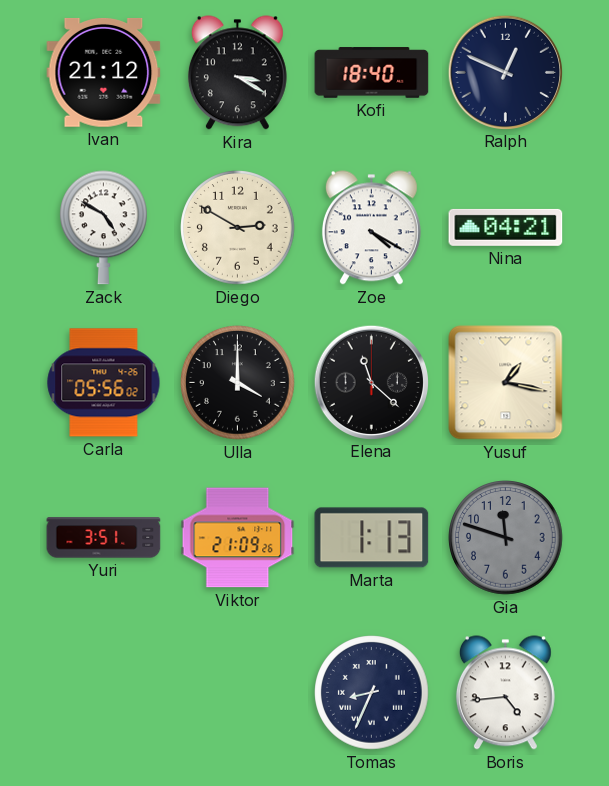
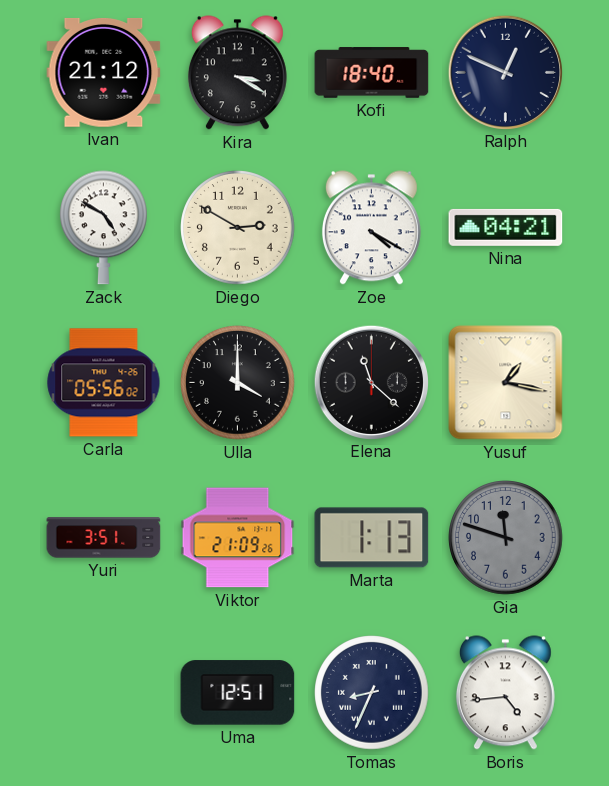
Uma: none -> 12:51 (238, 693)
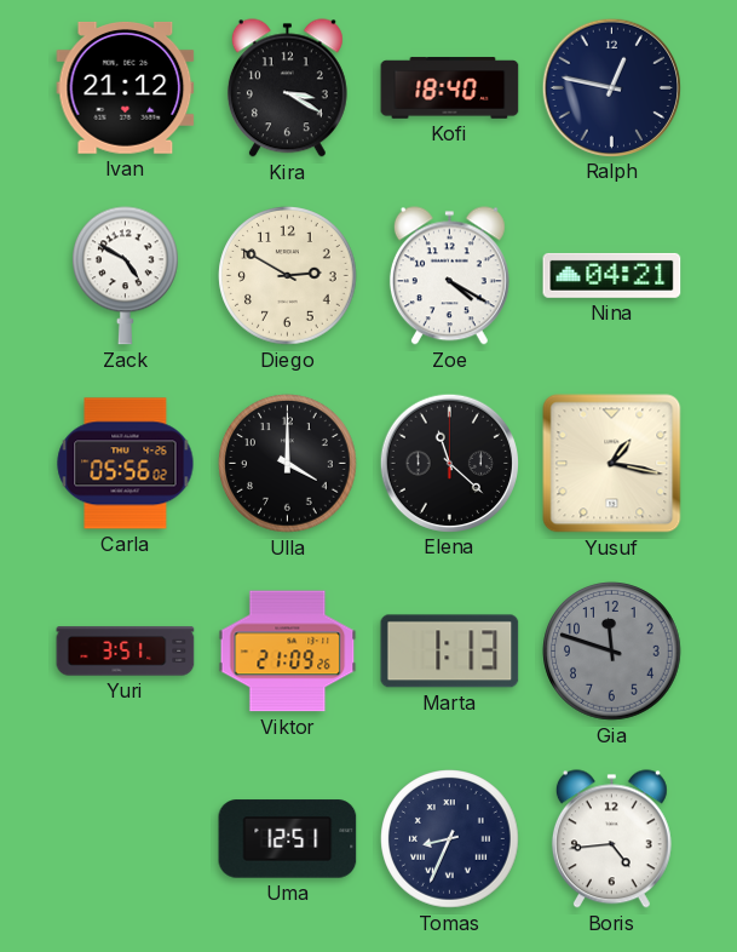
Ralph: 12:49 -> 12:47 (611, 87)
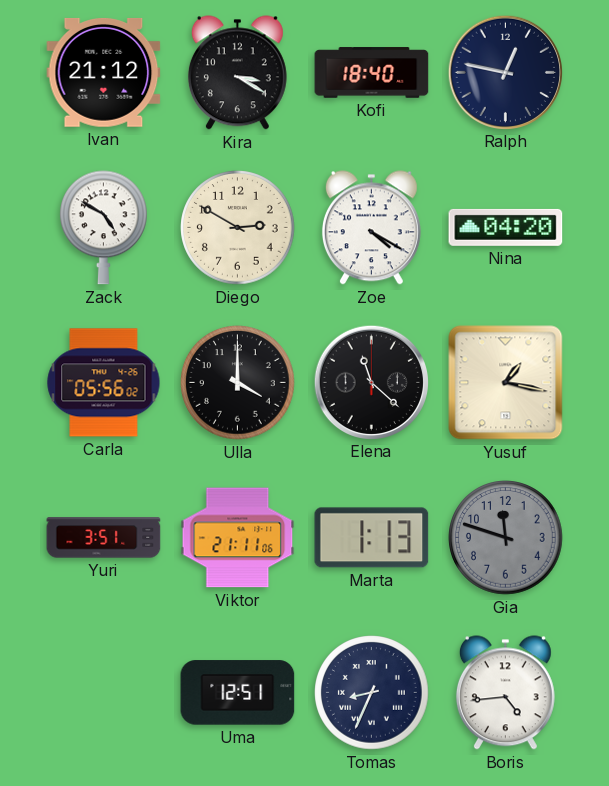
Nina: 04:21 -> 04:20 (506, 227)
Viktor: 21:09 -> 21:11 (238, 538)
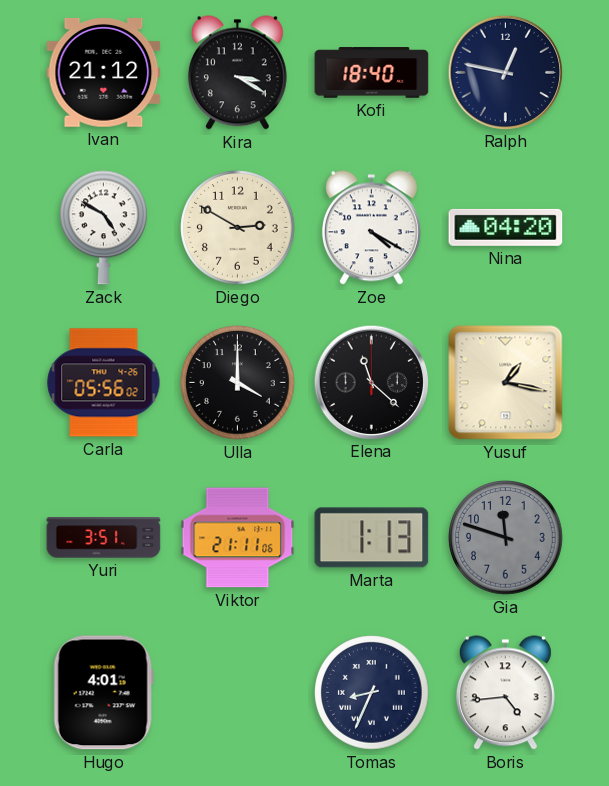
Hugo: none -> 4:01 (103, 693)
Uma: 12:51 -> none (238, 693)
